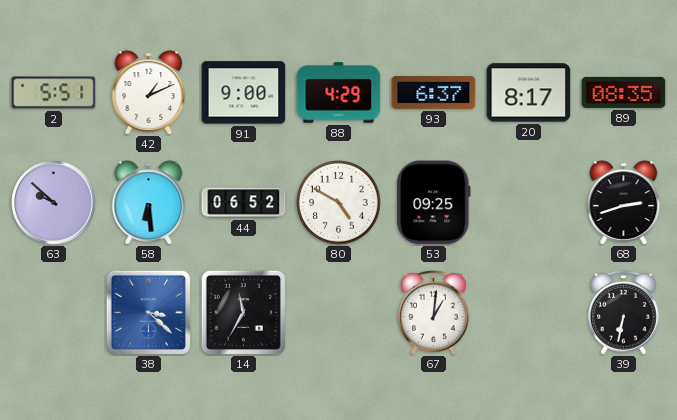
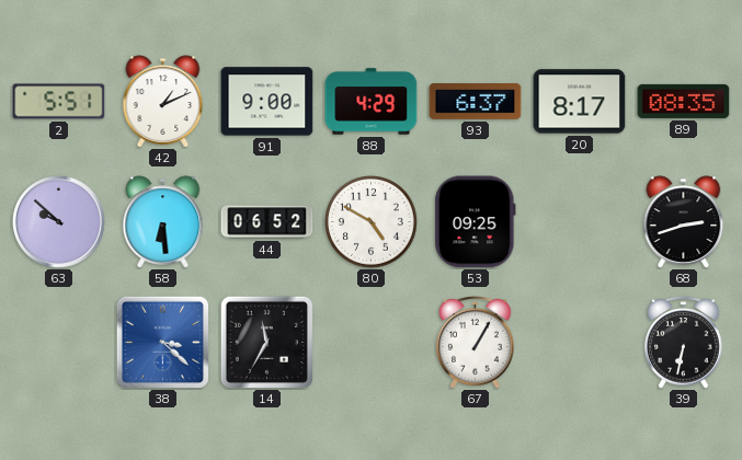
67: 1:01 -> 1:05 (476, 343)
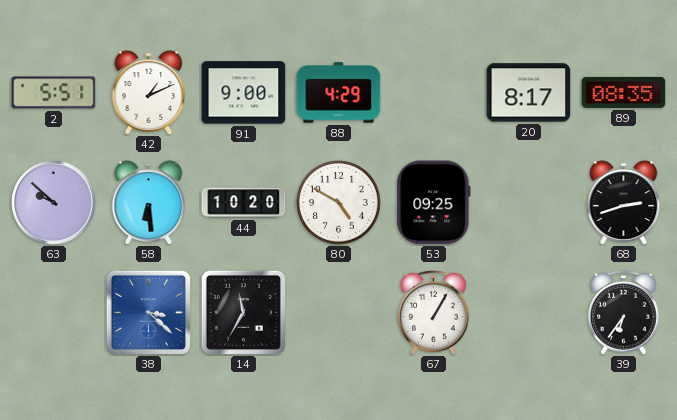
93: 6:37 -> none (476, 102)
44: 06:52 -> 10:20 (244, 203)
39: 6:32 -> 6:36 (624, 313)
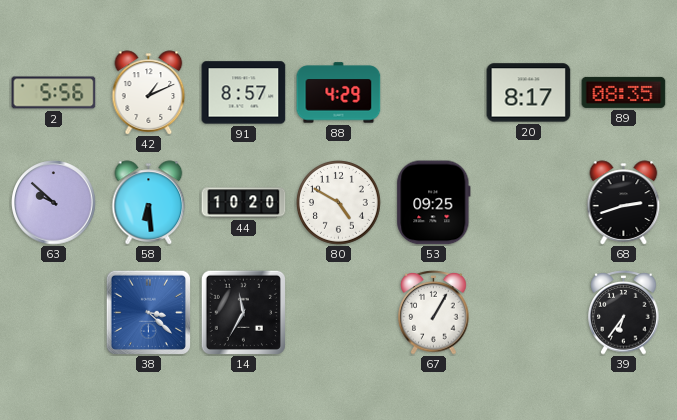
2: 5:51 -> 5:56 (54, 93)
91: 9:00 -> 8:57 (244, 93)
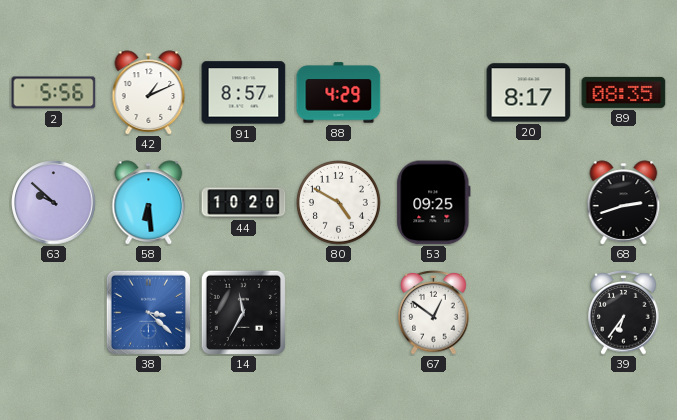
67: 1:05 -> 12:51 (434, 313)
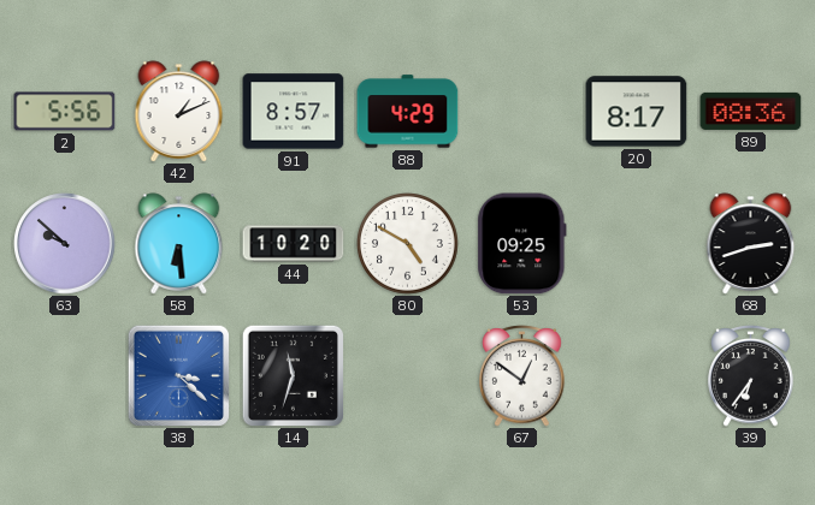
89: 08:35 -> 08:36 (751, 111)
14: 11:35 -> 11:33 (293, 375)
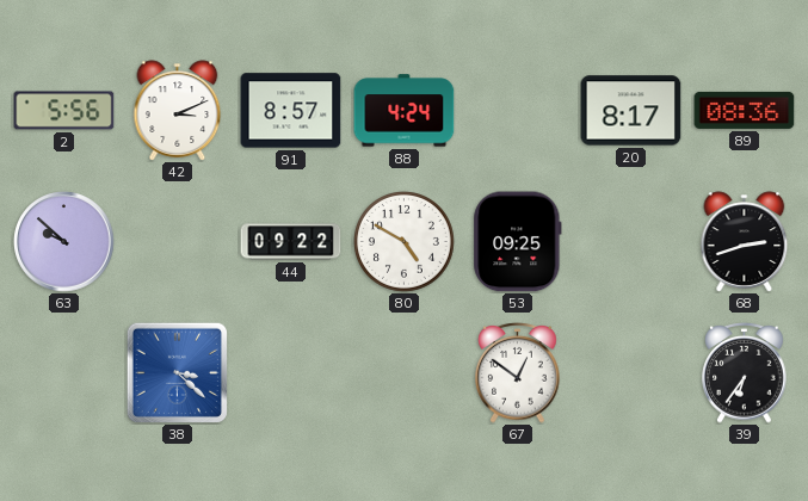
42: 1:11 -> 3:11 (178, 111)
88: 4:29 -> 4:24 (405, 111)
58: 6:29 -> none (179, 244)
44: 10:20 -> 09:22 (291, 242)
14: 11:33 -> none (293, 375)
